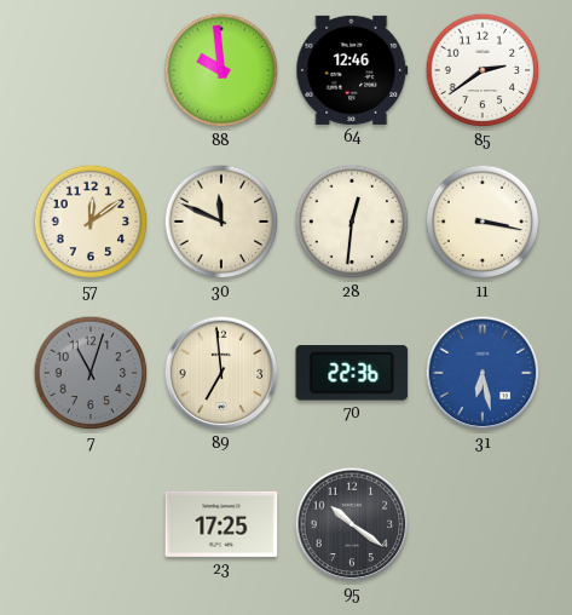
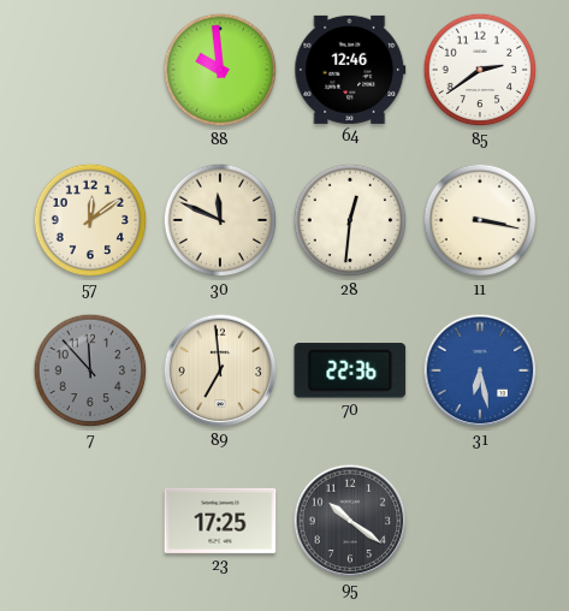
7: 11:03 -> 11:53 (90, 370)
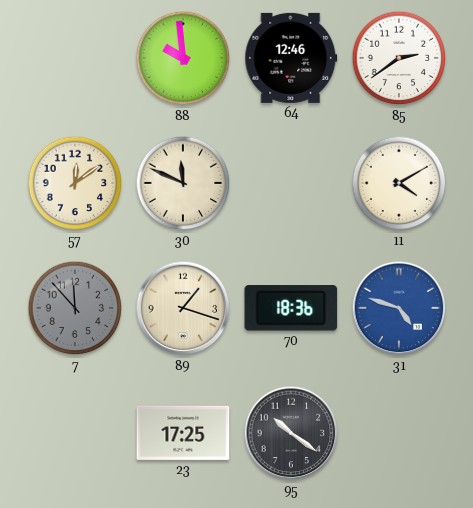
28: 12:31 -> none (350, 220)
11: 3:17 -> 4:10 (399, 183)
89: 6:59 -> 1:18 (183, 308)
70: 22:36 -> 18:36 (291, 308)
31: 6:28 -> 4:48 (399, 308)
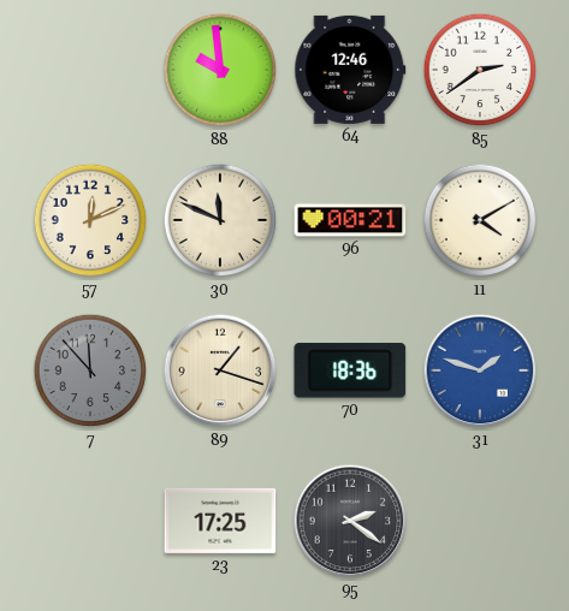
57: 12:09 -> 12:11 (90, 220)
96: none -> 00:21 (350, 220)
31: 4:48 -> 1:48 (480, 370)
95: 10:21 -> 2:21 (350, 521)
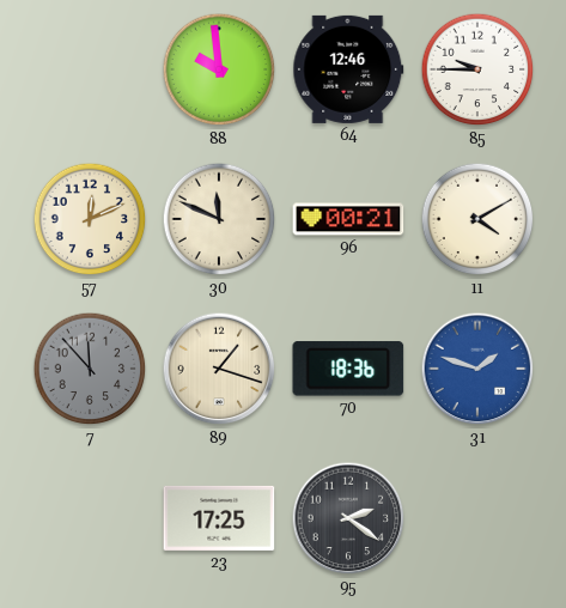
85: 2:39 -> 9:45 (477, 69)
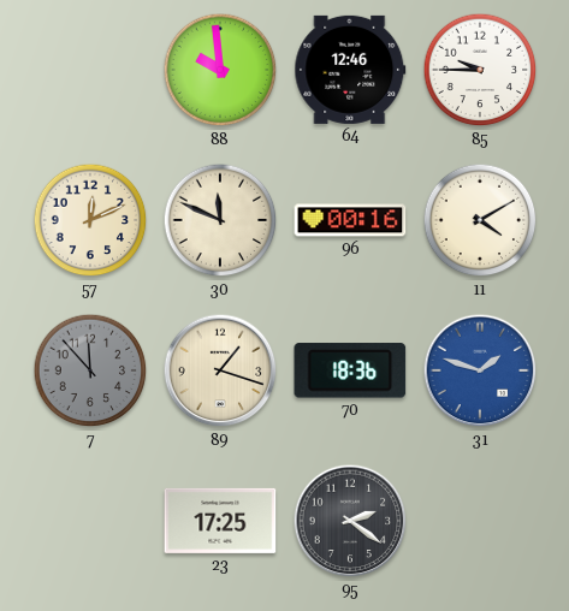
96: 00:21 -> 00:16 (350, 220)
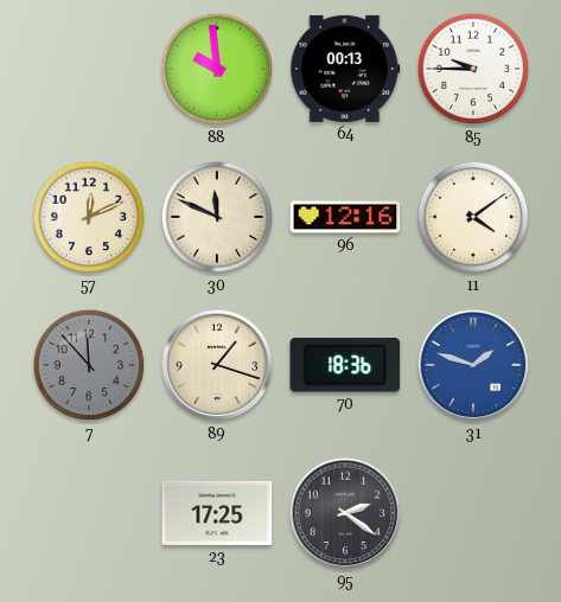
64: 12:46 -> 00:13 (345, 69)
96: 00:16 -> 12:16 (345, 217)
11: 4:10 -> 4:09 (473, 217)
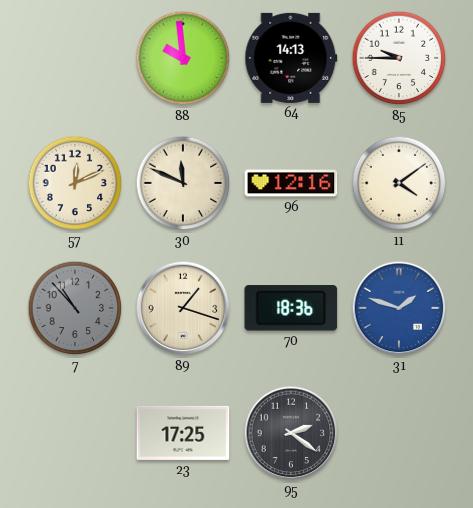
64: 00:13 -> 14:13 (291, 58)
7: 11:53 -> 10:53 (75, 308)
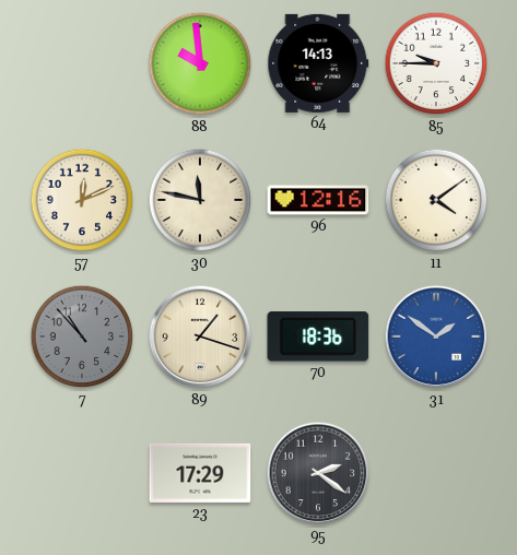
30: 11:49 -> 11:47 (200, 200)
31: 1:48 -> 1:51 (436, 336)
23: 17:25 -> 17:29 (200, 473)
